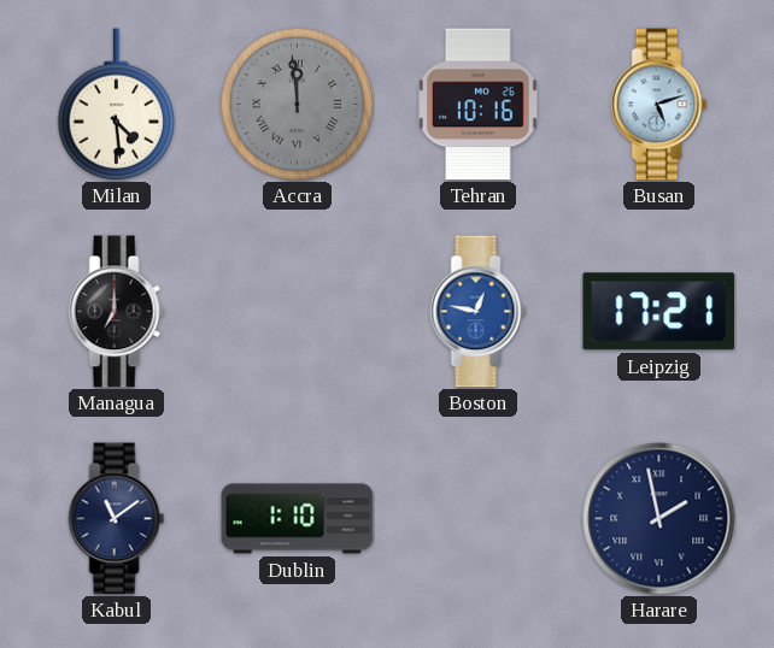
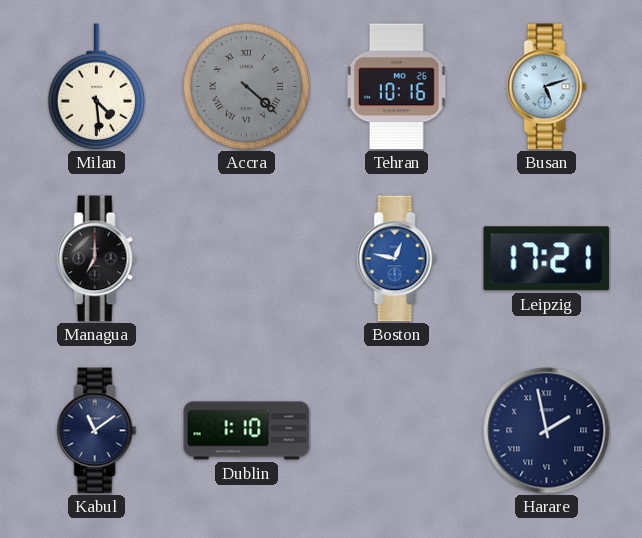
Accra: 11:59 -> 4:22 (246, 86)
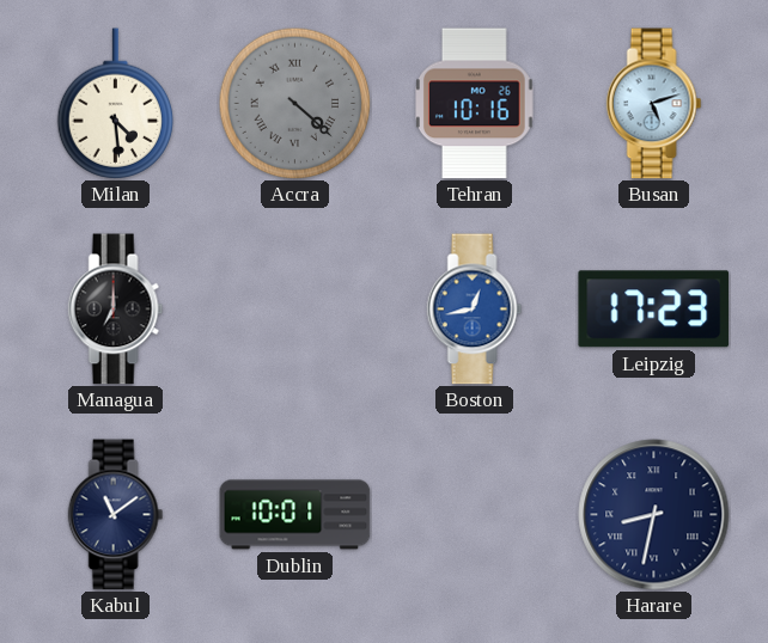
Boston: 12:47 -> 12:43 (475, 310)
Leipzig: 17:21 -> 17:23 (654, 310)
Dublin: 1:10 -> 10:01 (295, 515)
Harare: 1:58 -> 8:32 (654, 515)
